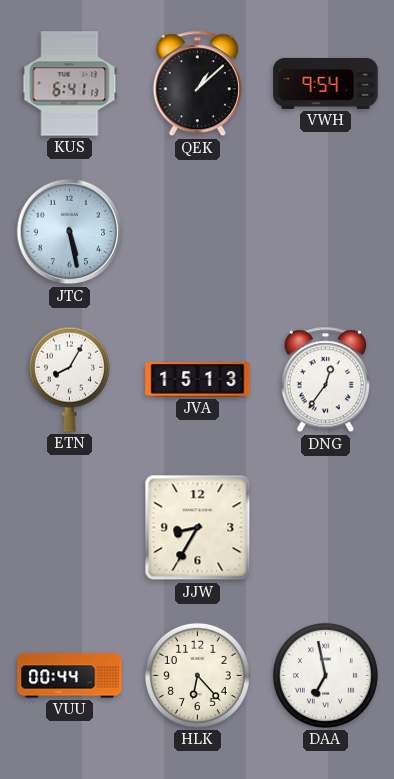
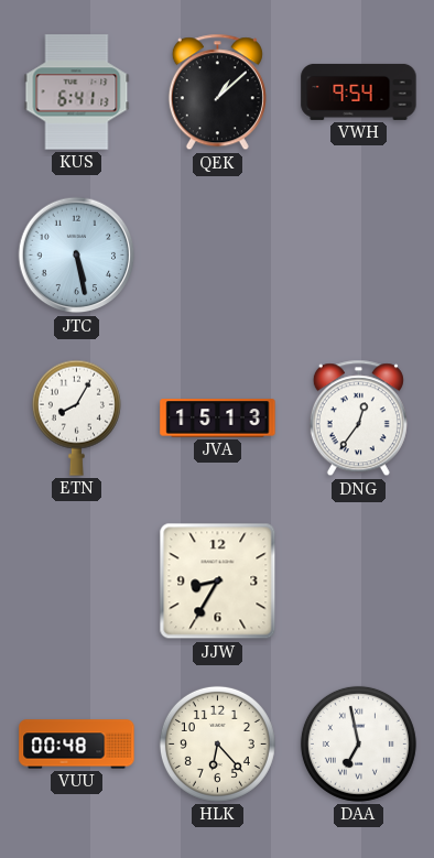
VUU: 00:44 -> 00:48 (77, 745)
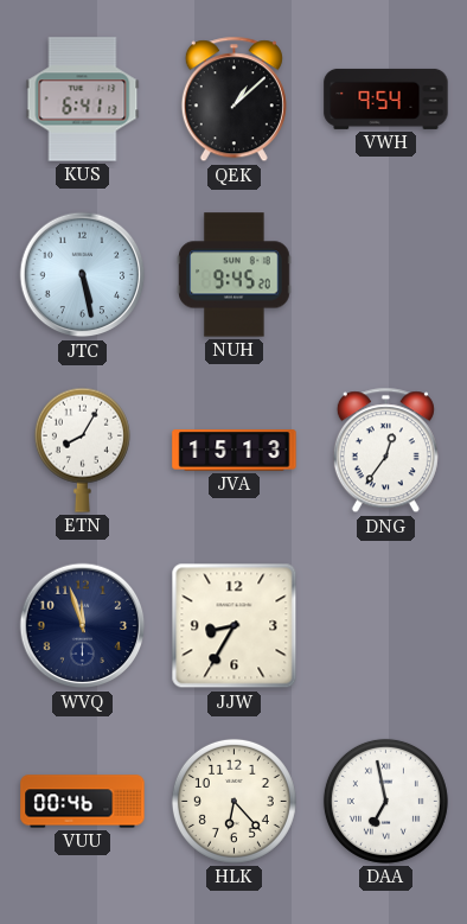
NUH: none -> 9:45 (235, 275)
WVQ: none -> 11:57 (83, 626)
VUU: 00:48 -> 00:46 (83, 802)
